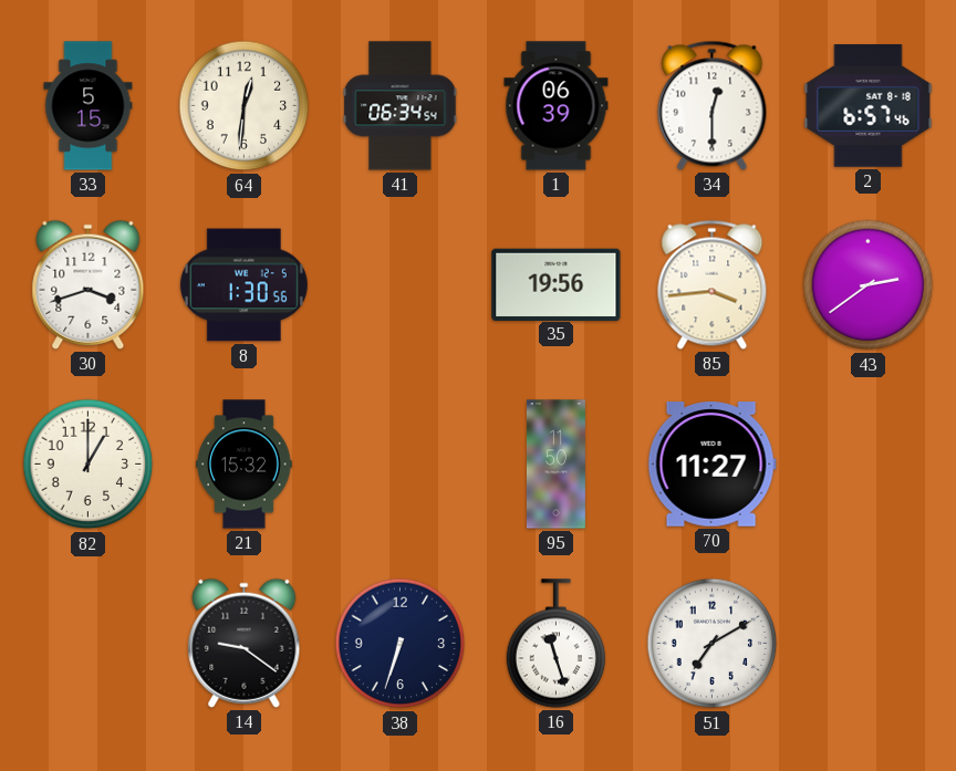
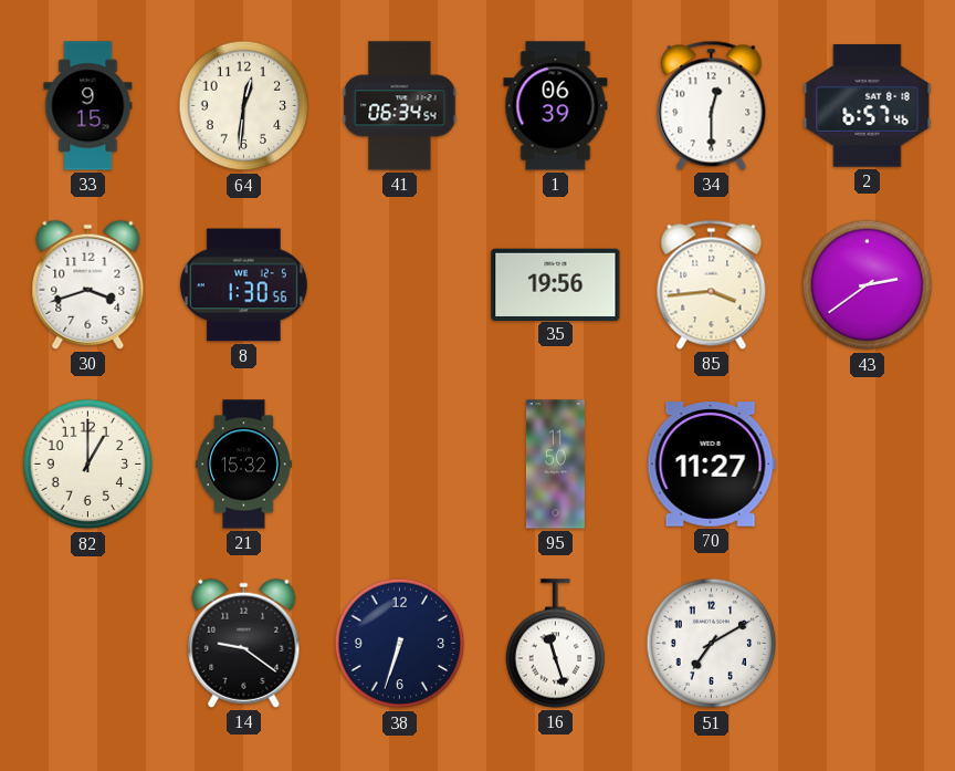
33: 5:15 -> 9:15 (88, 106)
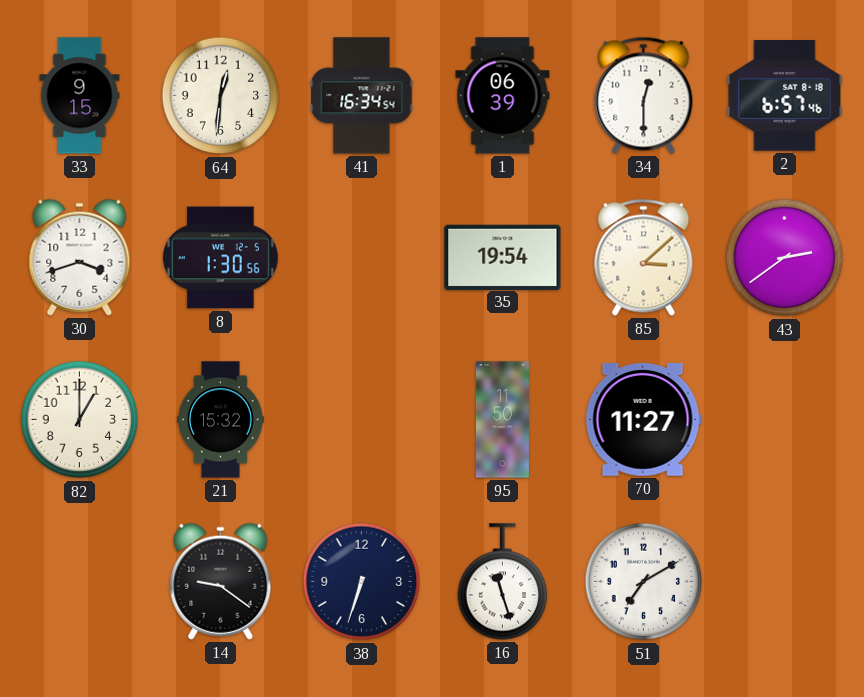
41: 06:34 -> 16:34 (362, 96)
35: 19:56 -> 19:54 (503, 257)
85: 3:44 -> 3:08 (644, 257)
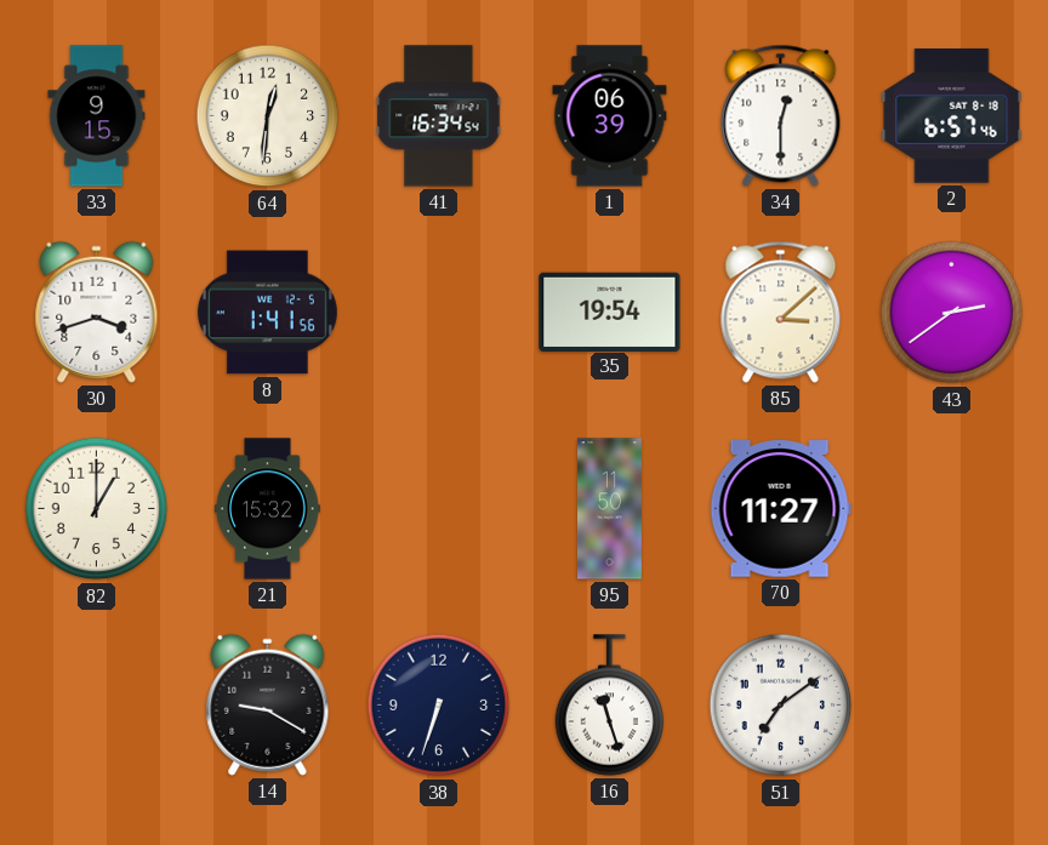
8: 1:30 -> 1:41 (267, 313)
14: 9:21 -> 9:20 (268, 704)
51: 7:10 -> 7:09 (781, 706)
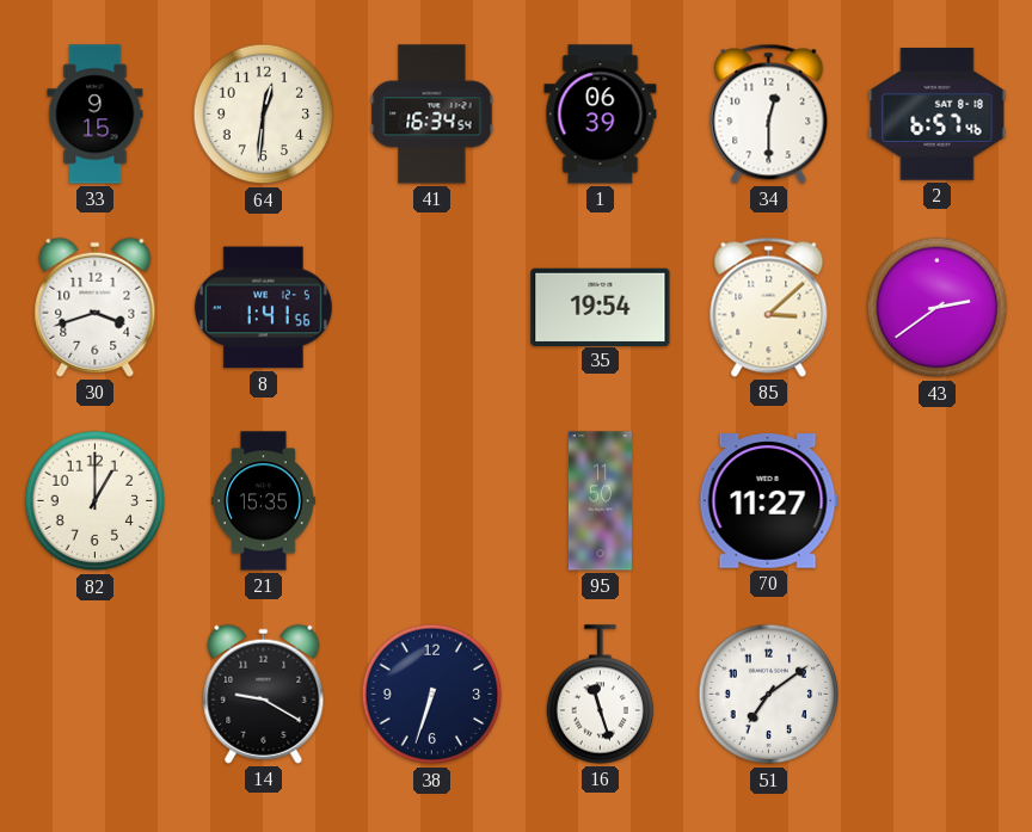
21: 15:32 -> 15:35 (264, 501)
